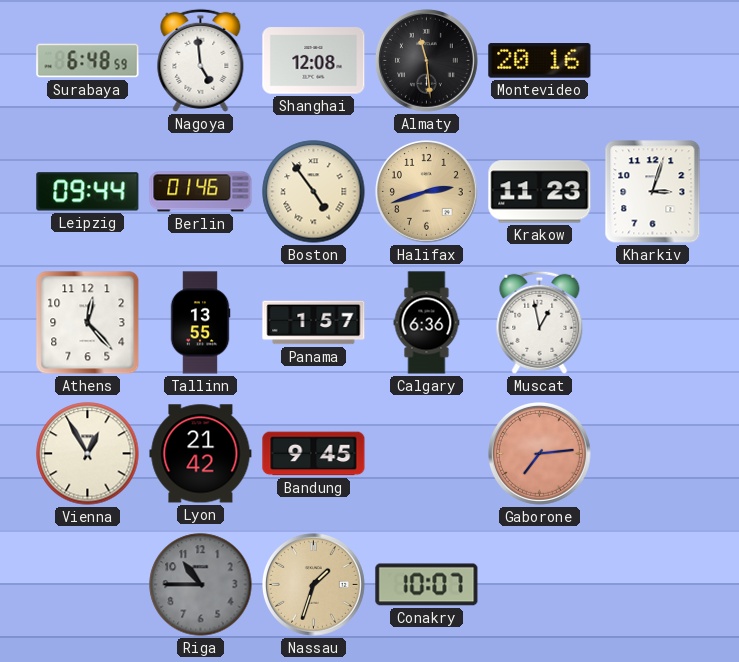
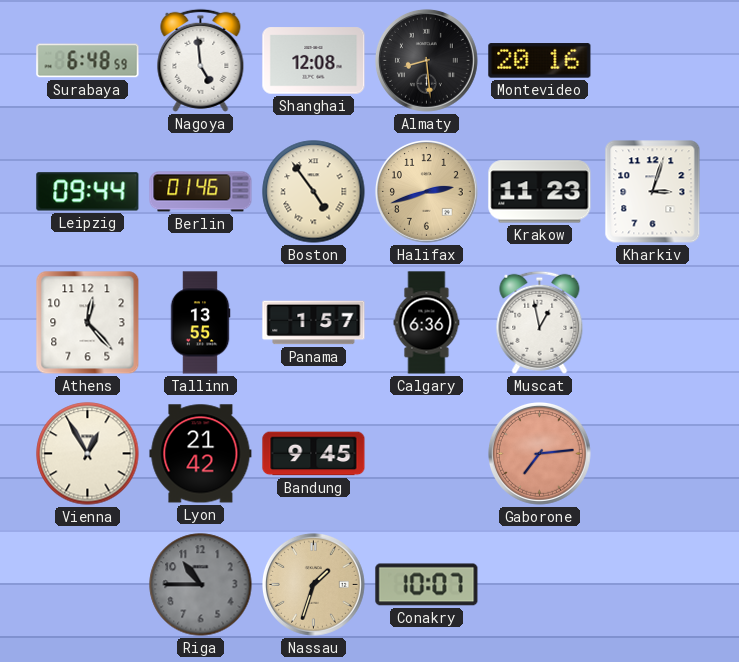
Almaty: 11:29 -> 8:29 (427, 61)
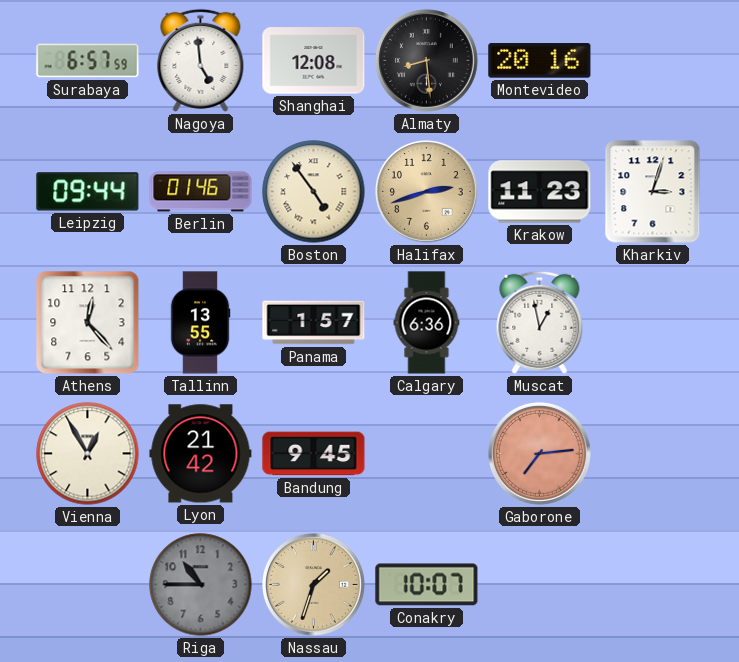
Surabaya: 6:48 -> 6:57 (88, 61)
